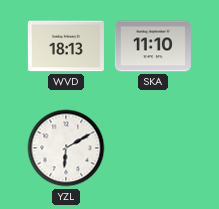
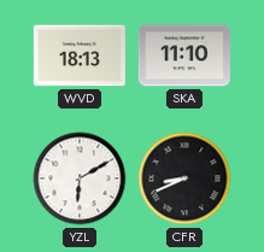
CFR: none -> 8:41 (184, 178)
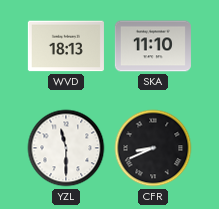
YZL: 6:10 -> 11:30 (66, 148)
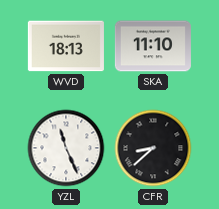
YZL: 11:30 -> 11:26 (66, 148)
CFR: 8:41 -> 8:38 (153, 148)
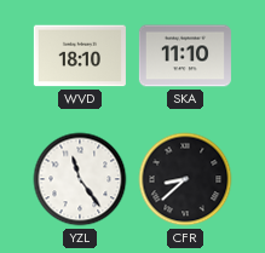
WVD: 18:13 -> 18:10 (80, 56)
YZL: 11:26 -> 11:24 (80, 179)
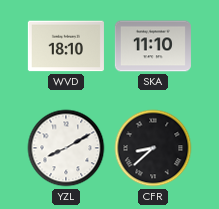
YZL: 11:24 -> 8:10 (66, 148)
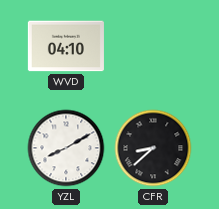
WVD: 18:10 -> 04:10 (66, 46)
SKA: 11:10 -> none (153, 46)
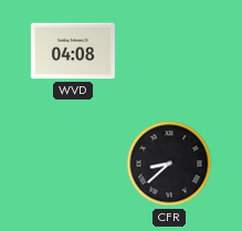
WVD: 04:10 -> 04:08 (73, 51)
YZL: 8:10 -> none (66, 148)
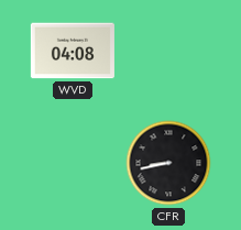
CFR: 8:38 -> 8:43 (168, 163)
